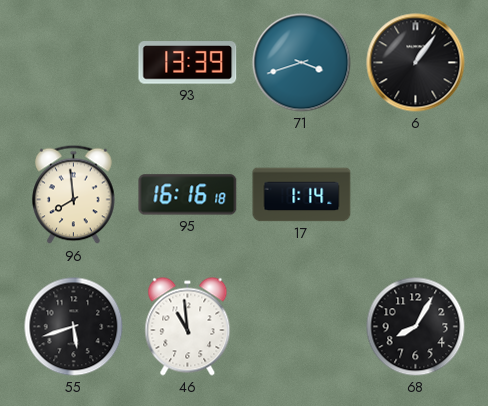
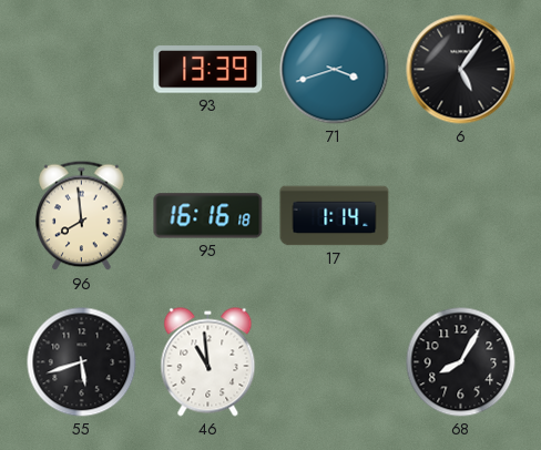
6: 1:06 -> 5:06 (461, 70)
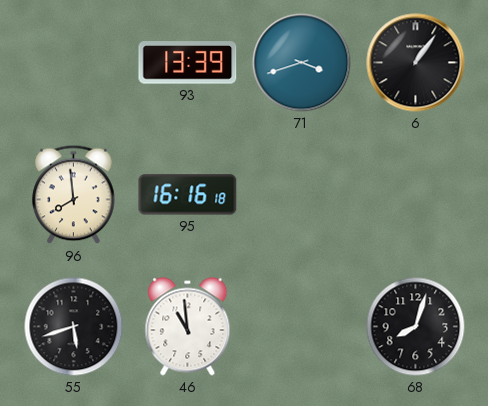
6: 5:06 -> 1:06 (416, 63)
17: 1:14 -> none (335, 216)
68: 8:05 -> 8:03 (416, 327)
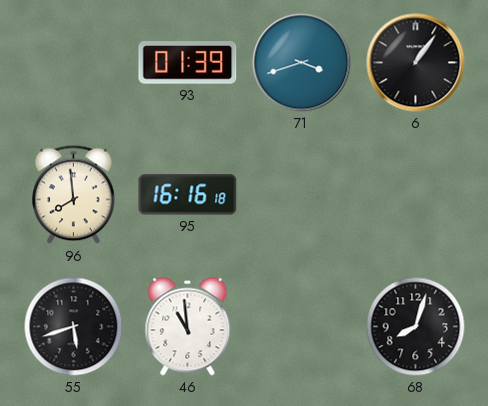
93: 13:39 -> 01:39 (188, 63)
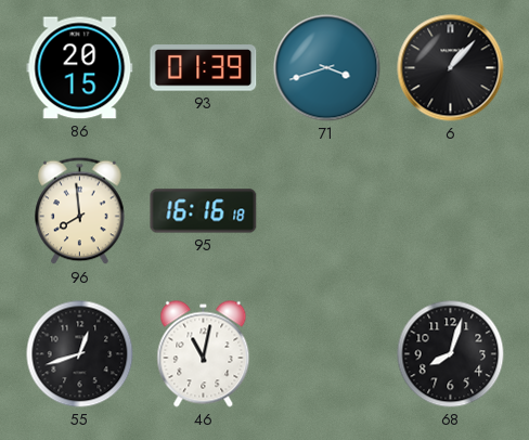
86: none -> 20:15 (80, 68)
6: 1:06 -> 1:07 (451, 68)
55: 5:42 -> 12:42 (80, 354)
46: 10:59 -> 11:02 (204, 354)
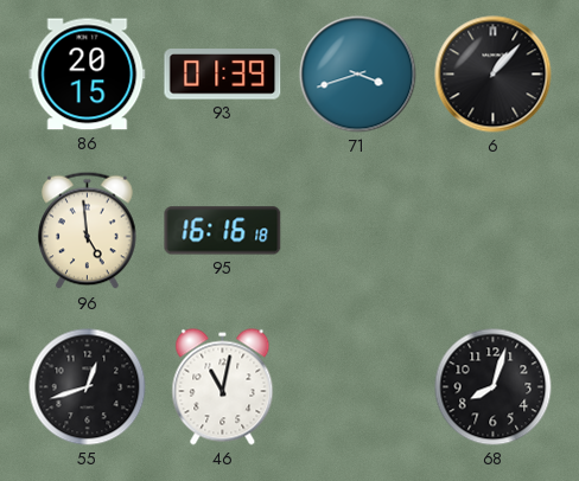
96: 7:59 -> 4:59 (88, 231)
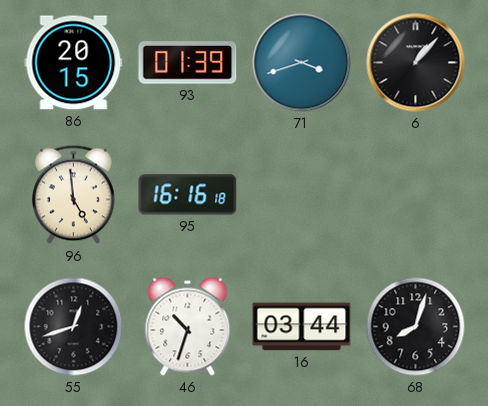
46: 11:02 -> 10:33 (188, 327)
16: none -> 03:44 (302, 327)
